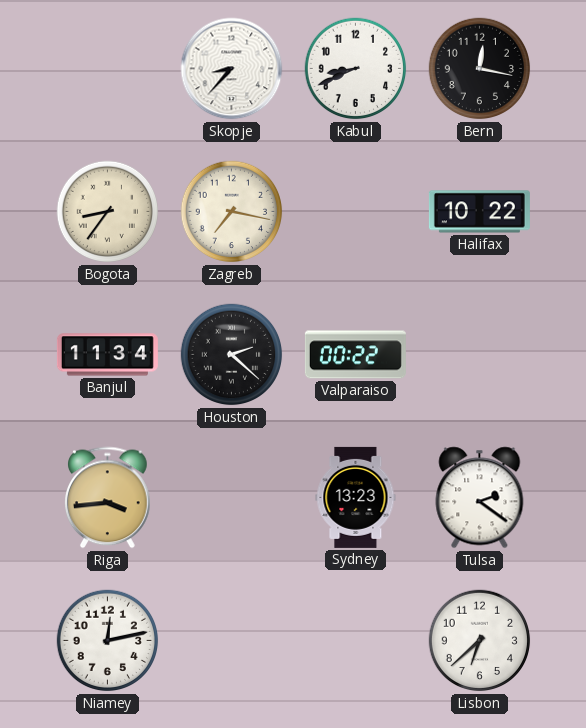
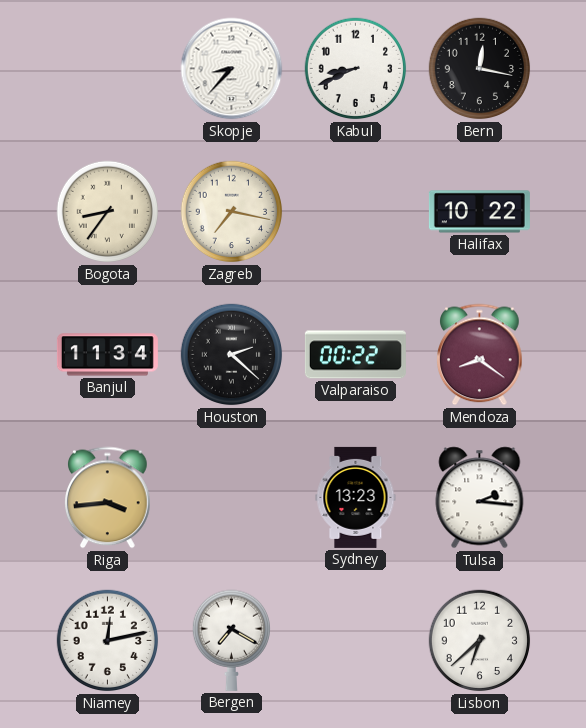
Mendoza: none -> 8:21 (480, 355)
Tulsa: 2:21 -> 2:16 (480, 498)
Bergen: none -> 7:20 (231, 640)
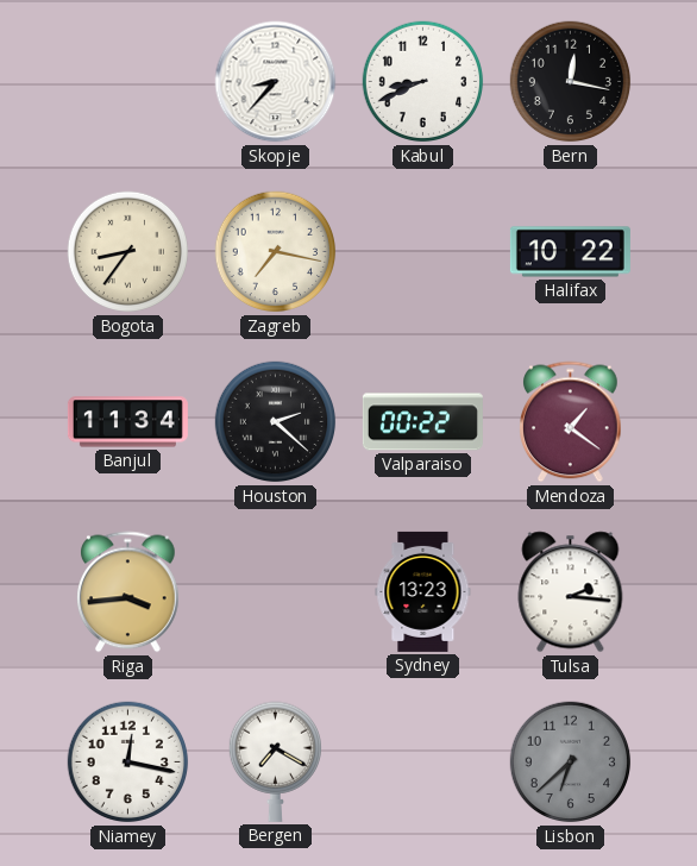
Mendoza: 8:21 -> 1:21 (571, 422)
Niamey: 12:13 -> 12:17 (128, 763)
Lisbon dial: white -> grey (571, 763)
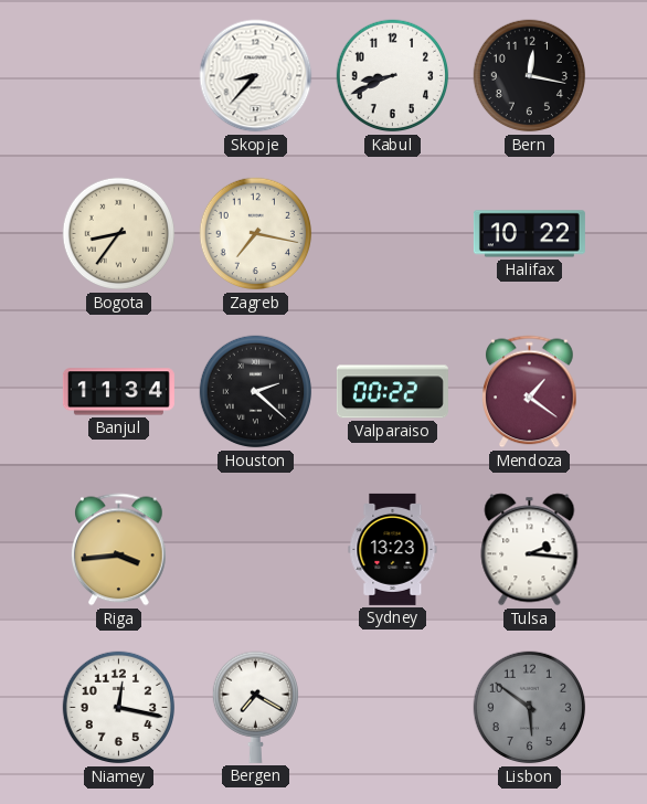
Lisbon: 6:38 -> 5:51 (530, 708)
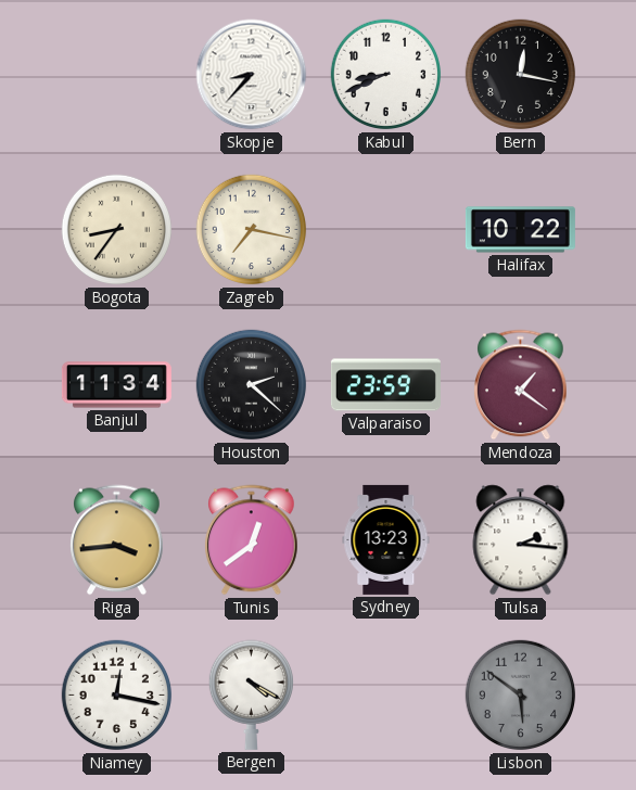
Valparaiso: 00:22 -> 23:59 (385, 385)
Tunis: none -> 12:39 (252, 540)
Bergen: 7:20 -> 4:20 (251, 695)
